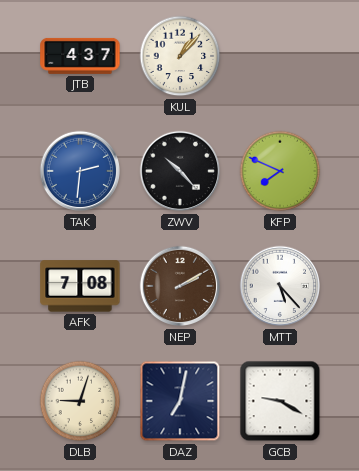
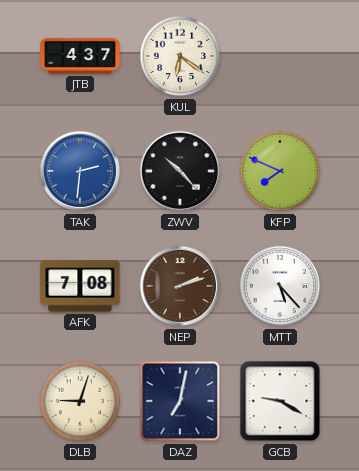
KUL: 1:07 -> 6:21 (180, 56)
NEP: 2:10 -> 2:12 (180, 286)
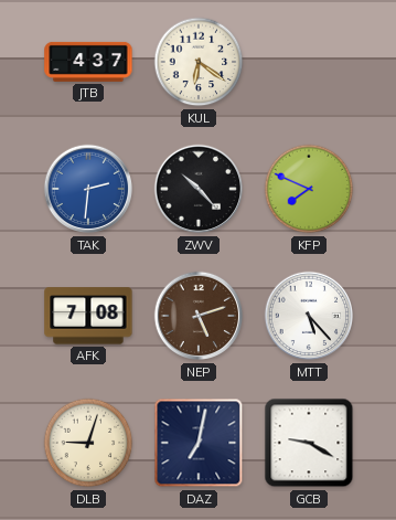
NEP: 2:12 -> 5:12 (199, 316)
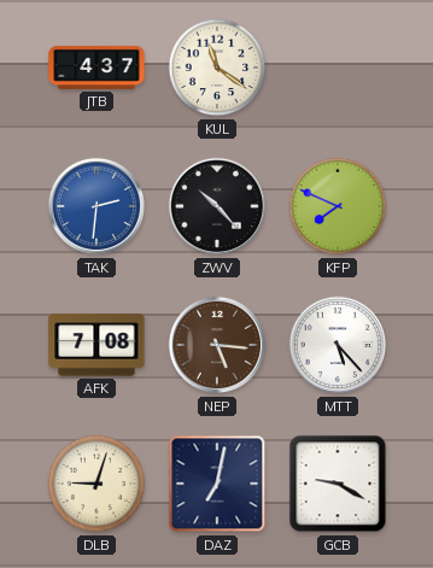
KUL: 6:21 -> 11:21 (217, 68)
NEP: 5:12 -> 5:16 (217, 345)
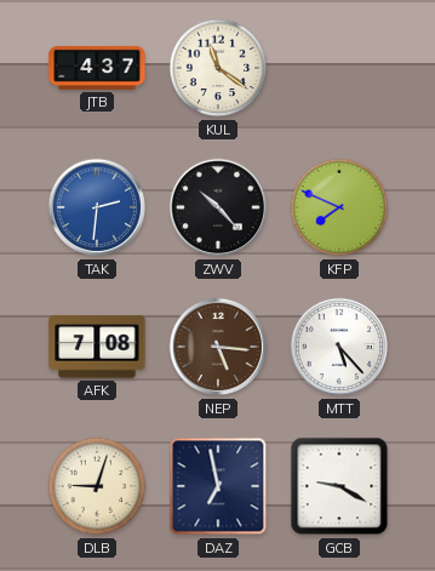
DAZ: 7:02 -> 6:58 (218, 486)
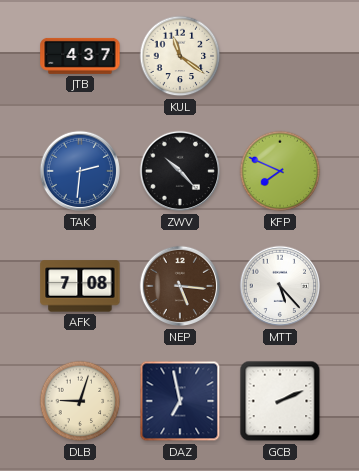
GCB: 9:20 -> 2:11 (280, 401)
